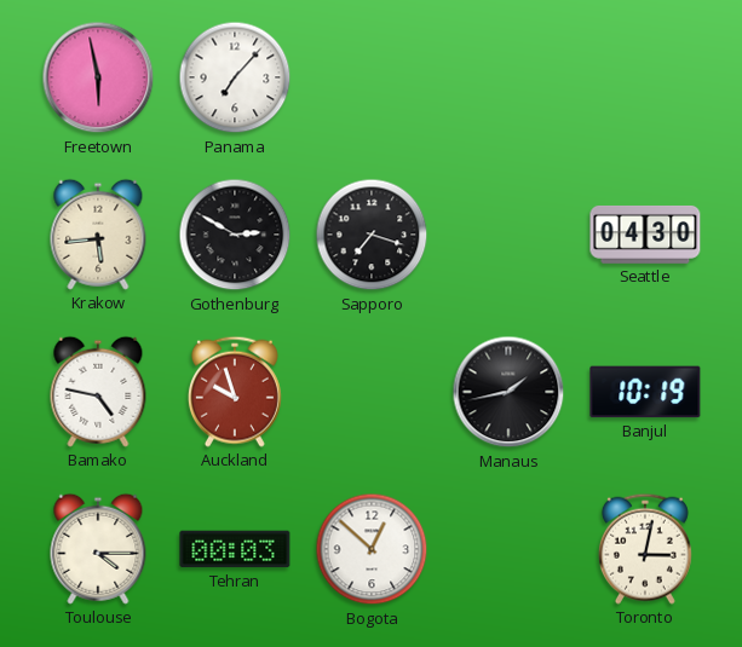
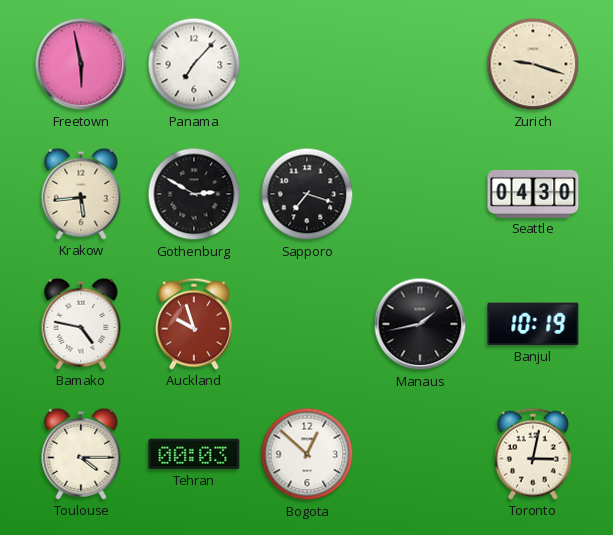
Zurich: none -> 9:18 (533, 64)
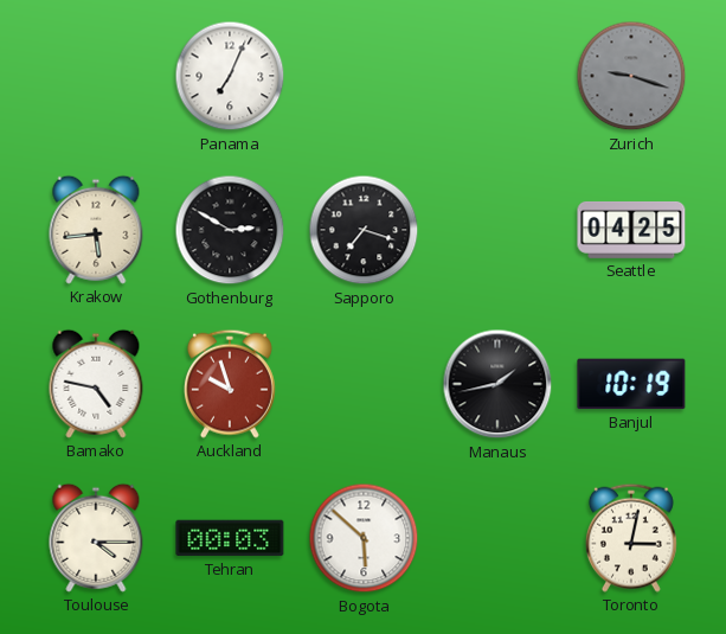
Freetown: 5:58 -> none (81, 64)
Panama: 7:07 -> 7:04 (230, 76)
Zurich dial: cream -> grey (631, 76)
Seattle: 04:30 -> 04:25 (631, 230)
Bogota: 12:52 -> 5:52 (364, 538)
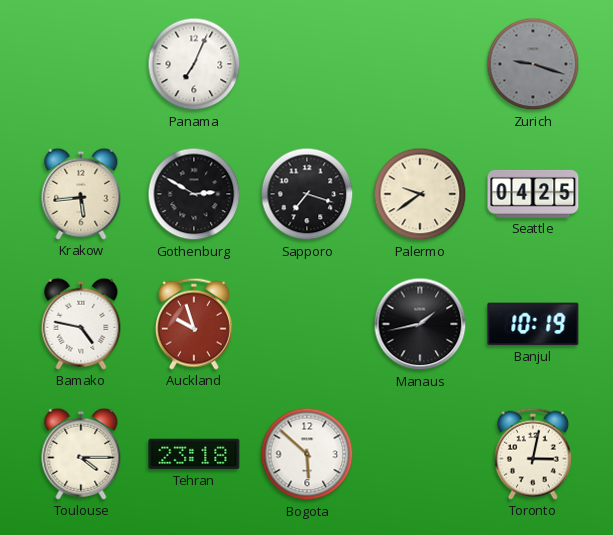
Palermo: none -> 9:39 (420, 194)
Tehran: 00:03 -> 23:18 (194, 454)
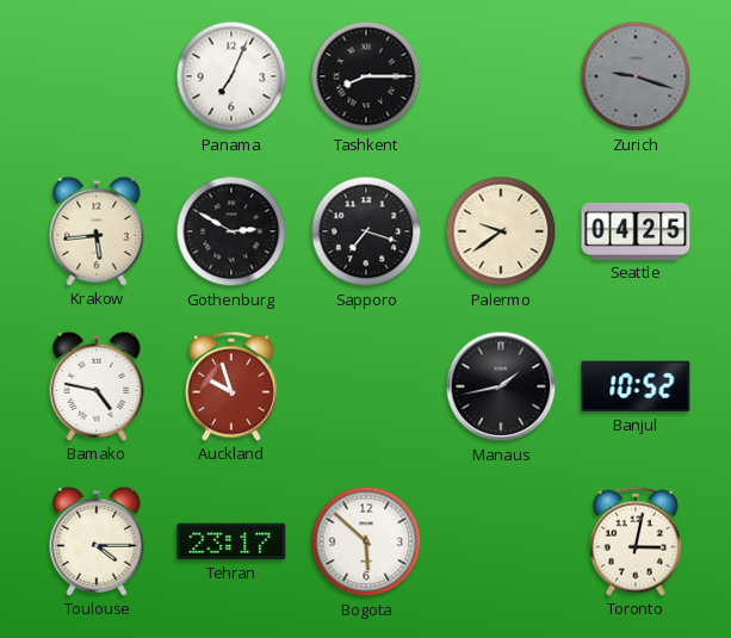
Tashkent: none -> 8:15 (366, 76)
Banjul: 10:19 -> 10:52 (636, 386)
Tehran: 23:18 -> 23:17 (231, 541)
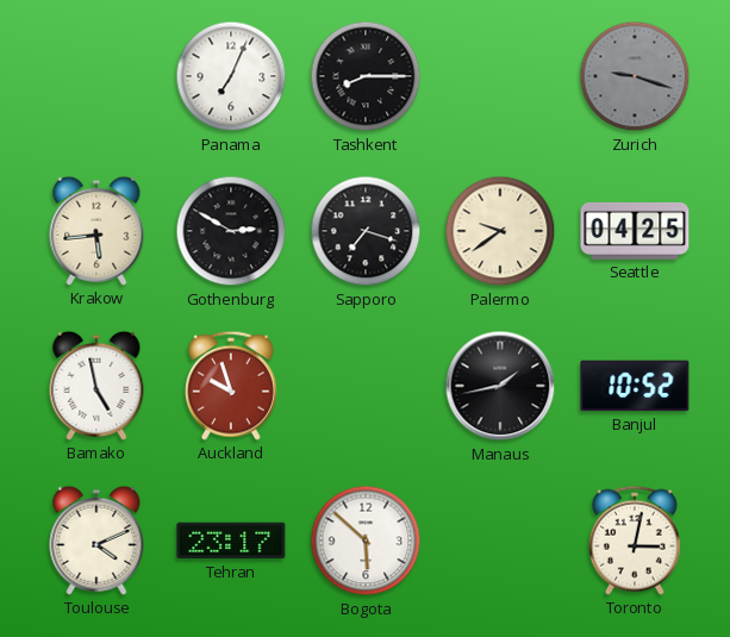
Bamako: 4:47 -> 4:58 (96, 386)
Toulouse: 4:15 -> 4:11 (96, 541)
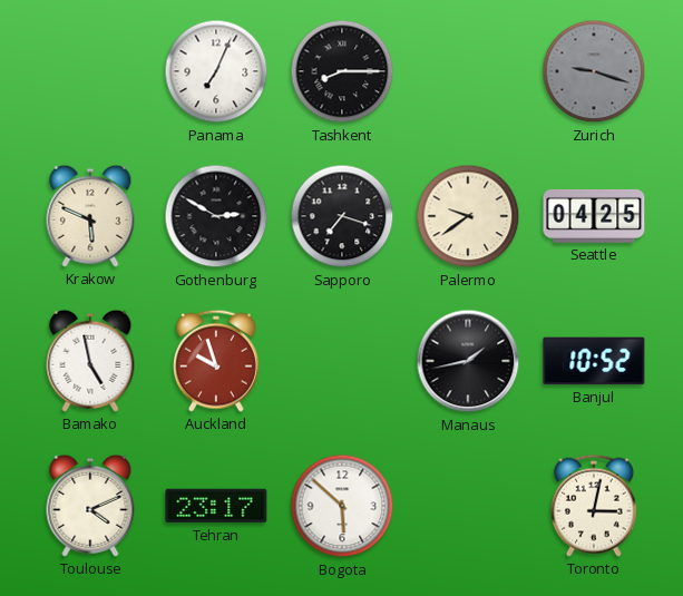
Krakow: 5:44 -> 5:49 (90, 216)
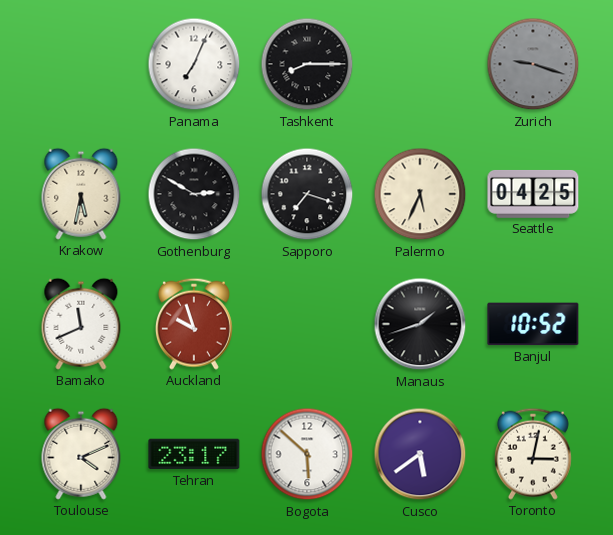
Krakow: 5:49 -> 5:32 (81, 194)
Palermo: 9:39 -> 5:34 (420, 194)
Bamako: 4:58 -> 11:41 (81, 324)
Manaus: 1:43 -> 1:42 (420, 324)
Cusco: none -> 5:39 (420, 454)
